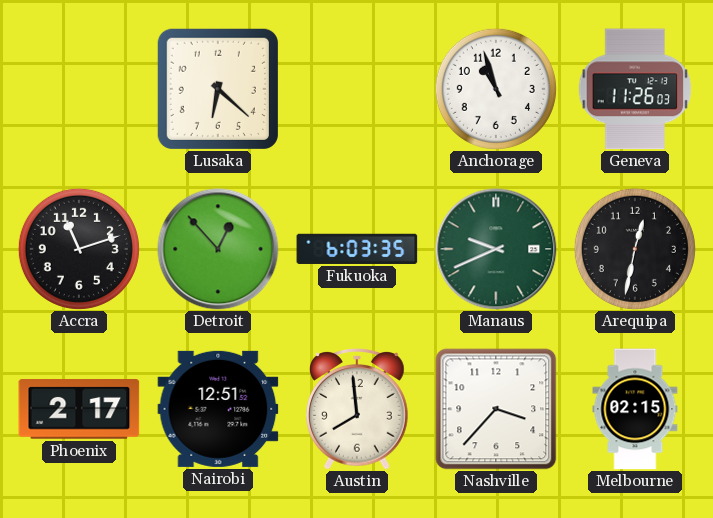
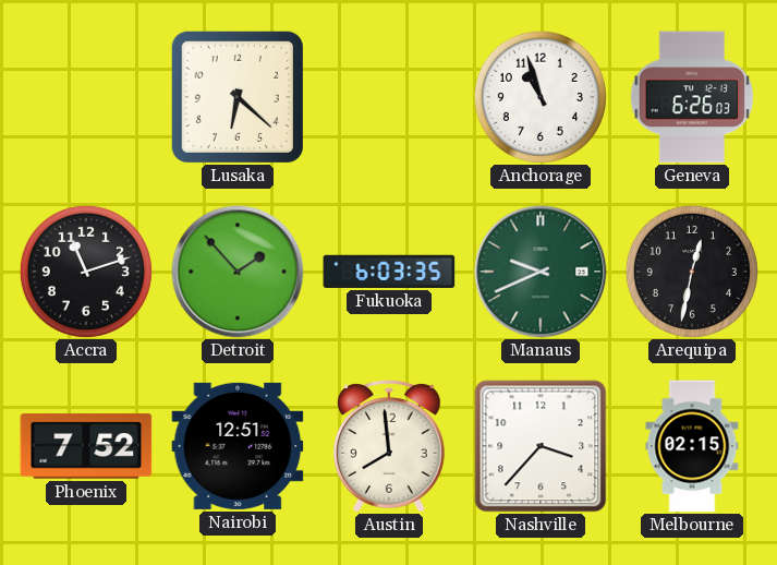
Geneva: 11:26 -> 6:26 (692, 97)
Detroit: 12:53 -> 1:53 (238, 272)
Phoenix: 2:17 -> 7:52 (86, 446)
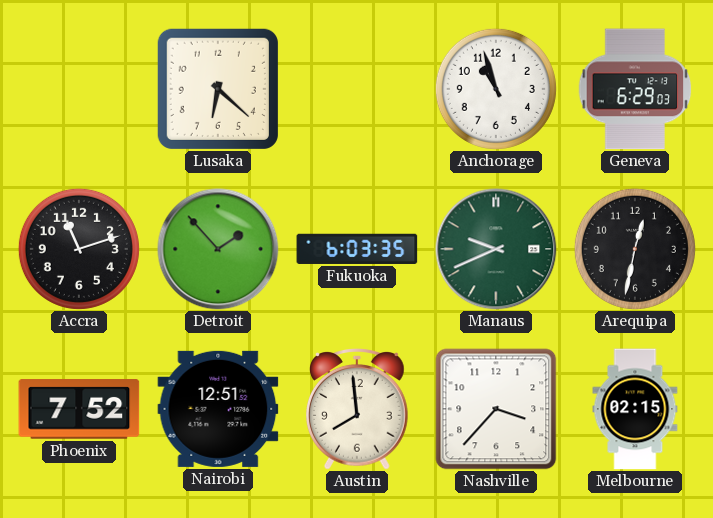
Geneva: 6:26 -> 6:29 (635, 89)
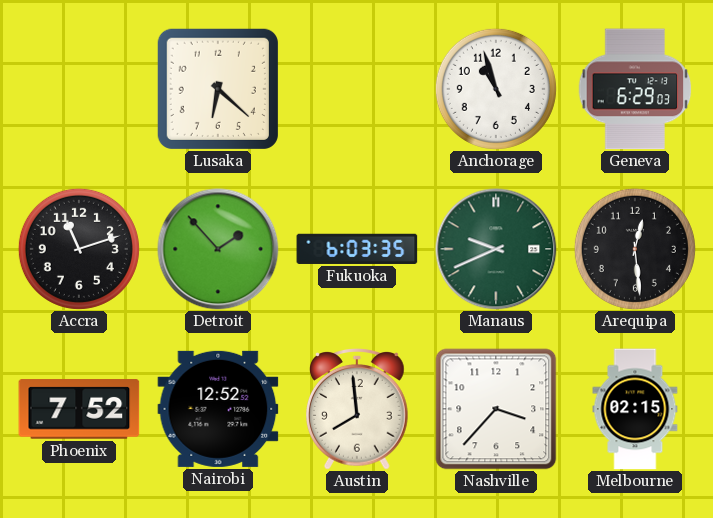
Arequipa: 12:32 -> 12:29 (635, 249)
Nairobi: 12:51 -> 12:52 (218, 409)
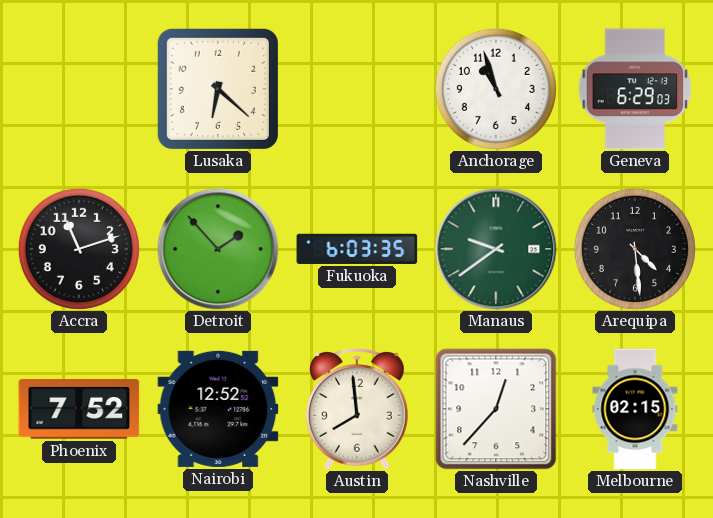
Manaus: 9:41 -> 9:39 (496, 249)
Arequipa: 12:29 -> 4:29 (635, 249)
Nashville: 3:37 -> 12:37 (496, 409)
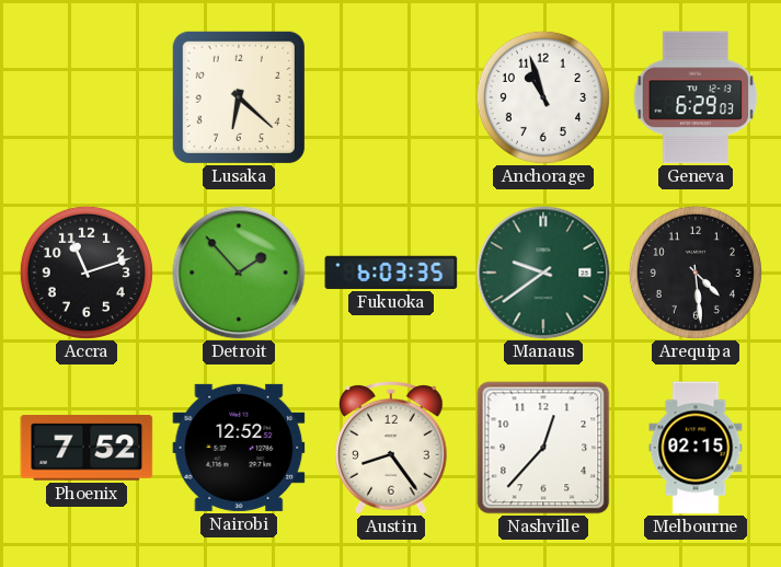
Austin: 7:59 -> 8:24 (392, 449)
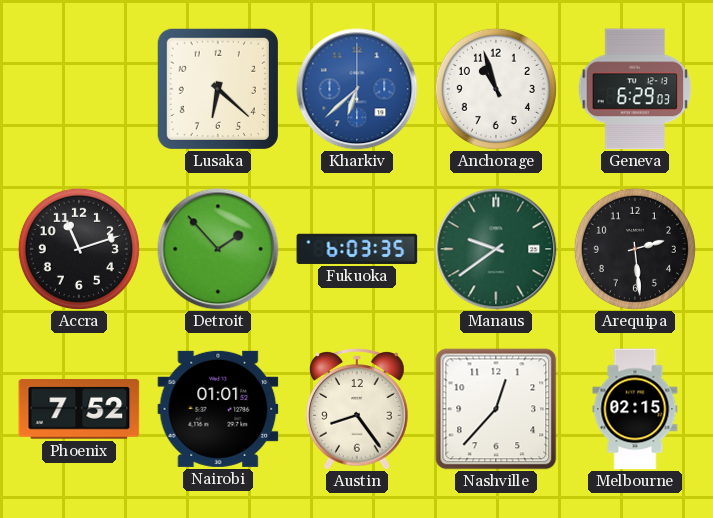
Kharkiv: none -> 6:38 (357, 89)
Arequipa: 4:29 -> 2:29 (635, 249)
Nairobi: 12:52 -> 01:01 (218, 409)
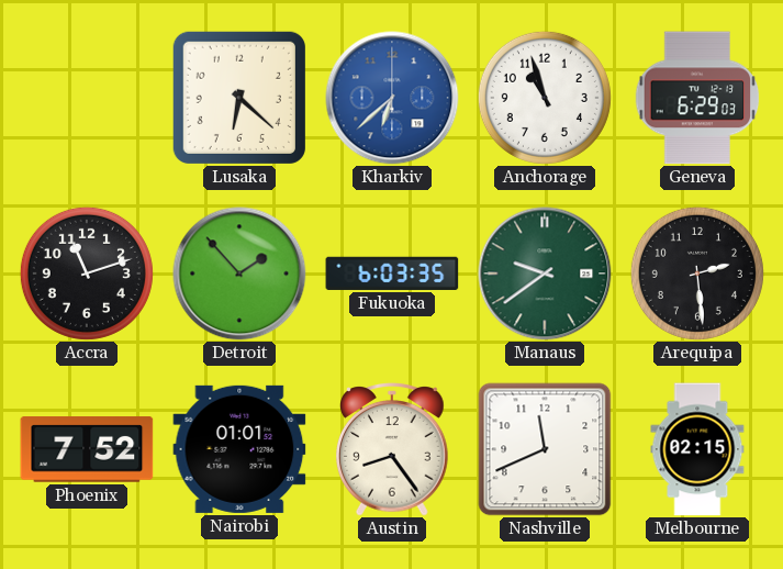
Nashville: 12:37 -> 11:41 (545, 449)
